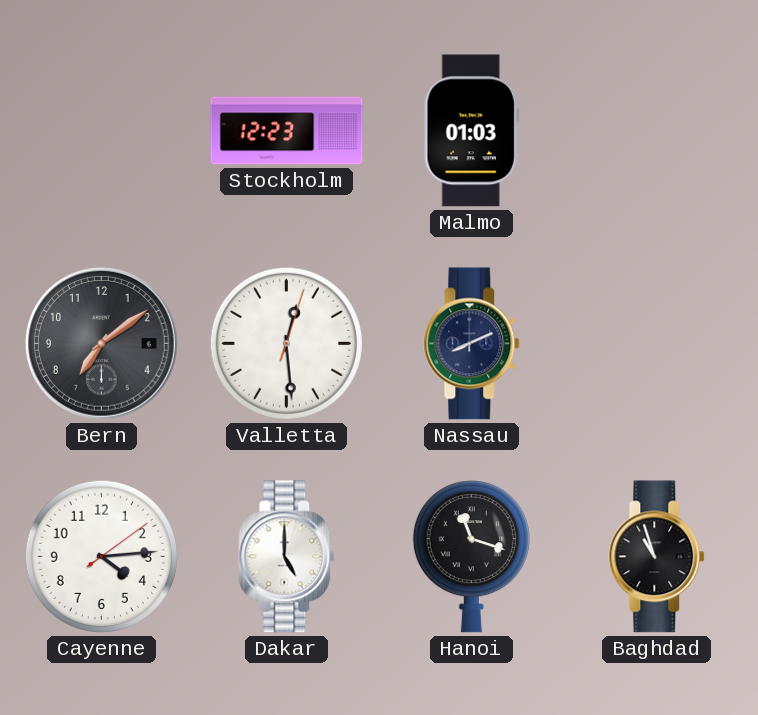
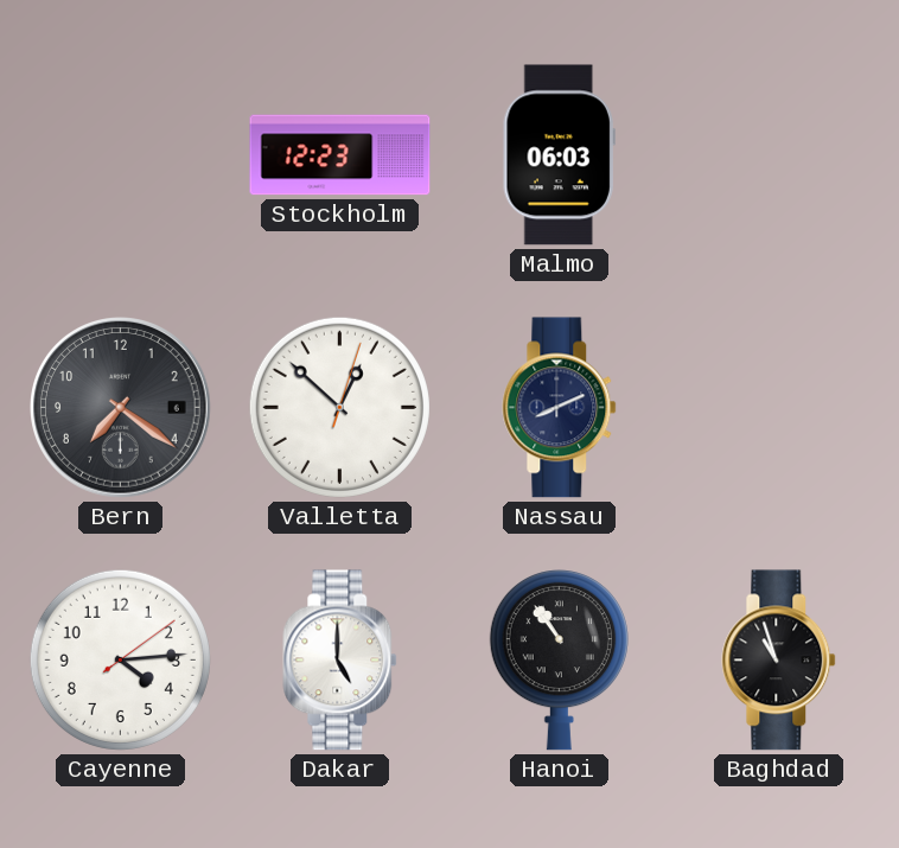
Malmo: 01:03 -> 06:03 (559, 155)
Bern: 7:09 -> 7:21 (121, 408)
Valletta: 12:29 -> 12:52 (339, 407)
Hanoi: 11:18 -> 10:54 (559, 661)
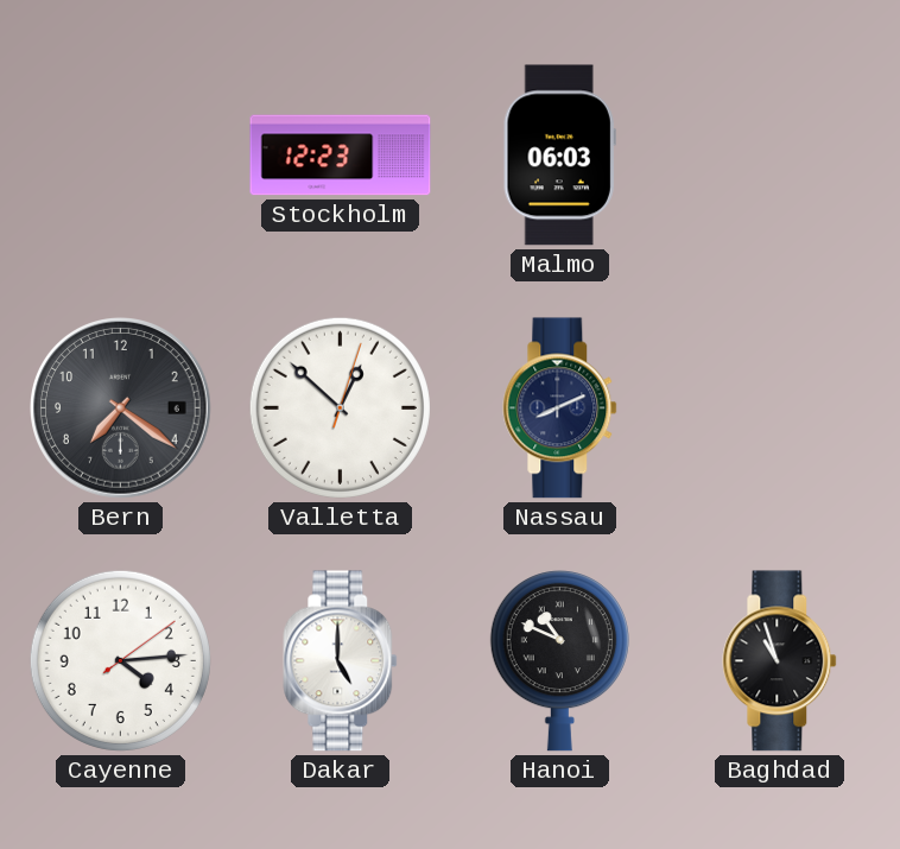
Hanoi: 10:54 -> 10:49 (559, 661)
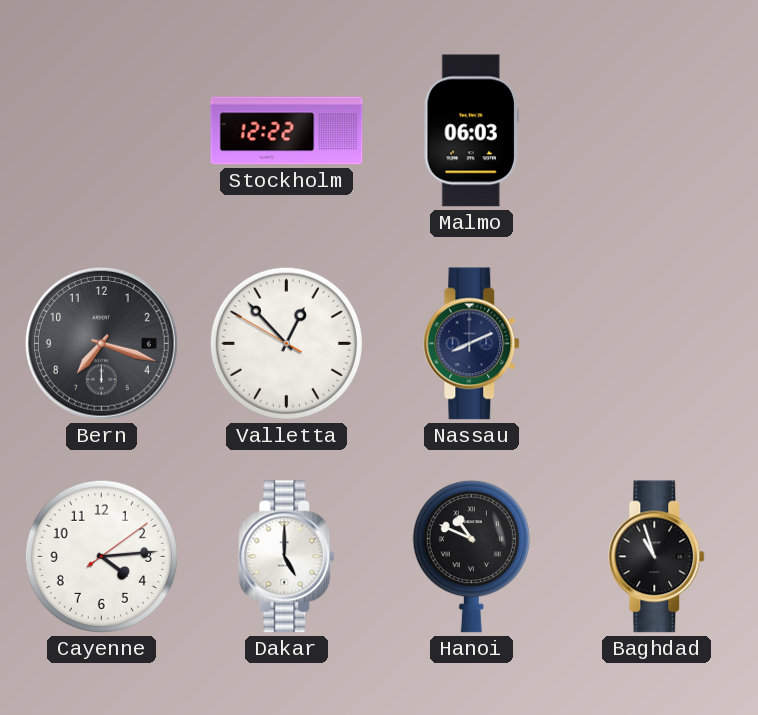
Stockholm: 12:23 -> 12:22 (287, 131)
Bern: 7:21 -> 7:18 (102, 344)
Valletta: 12:52:03 -> 12:52:50 (286, 343)
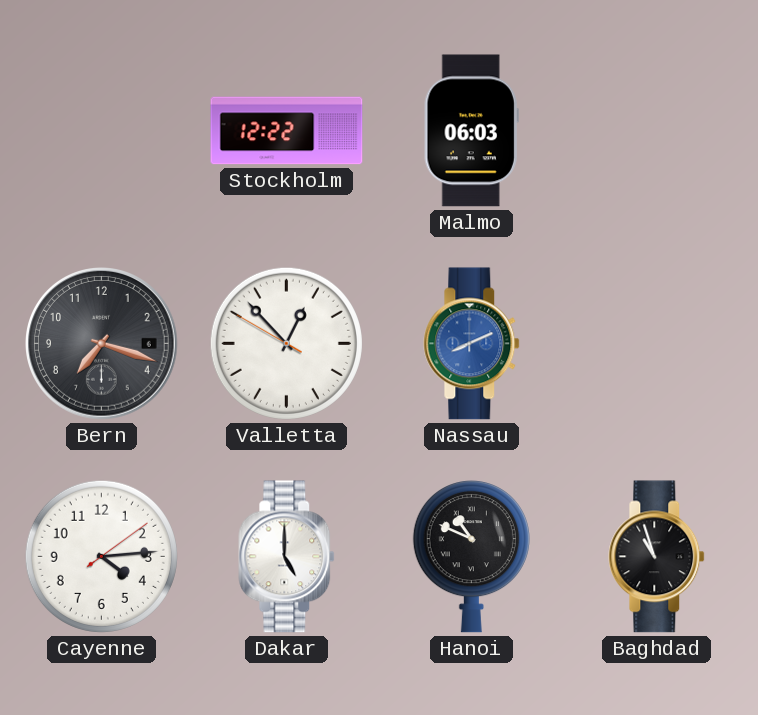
Nassau dial: navy -> blue (472, 344)
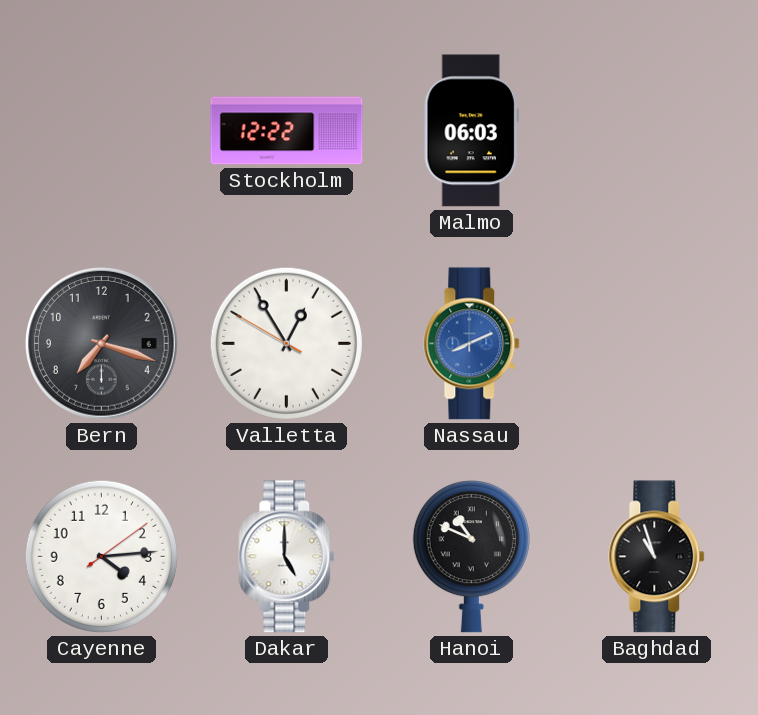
Valletta: 12:52 -> 12:54 (286, 343)
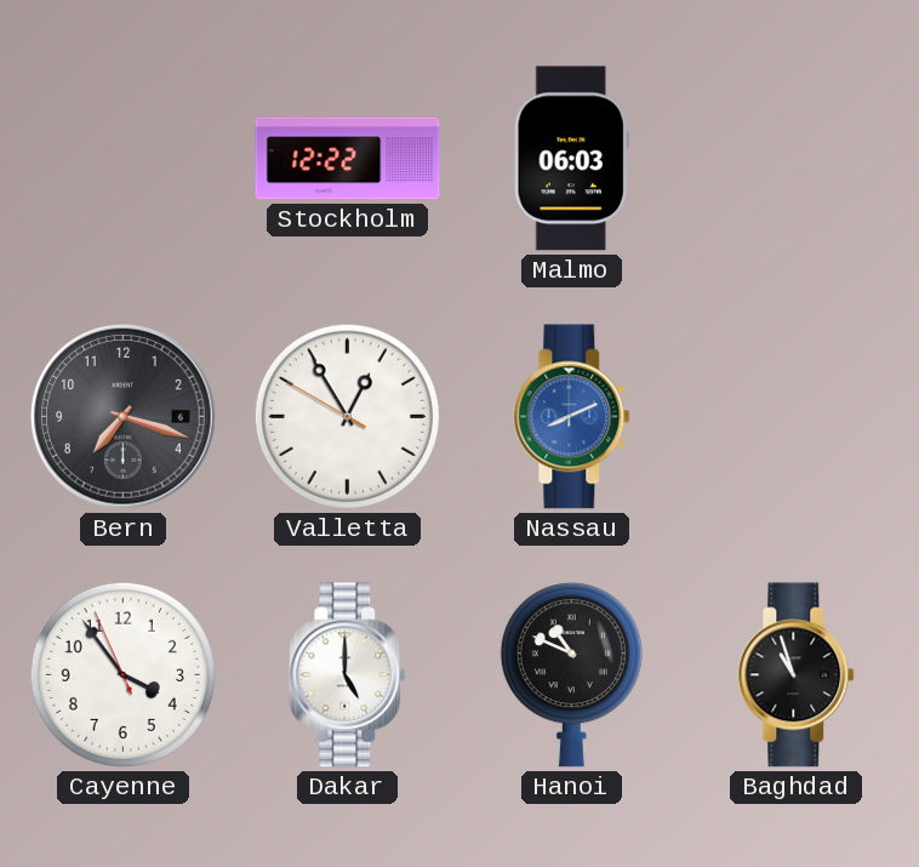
Cayenne: 4:14 -> 3:53 (122, 674)
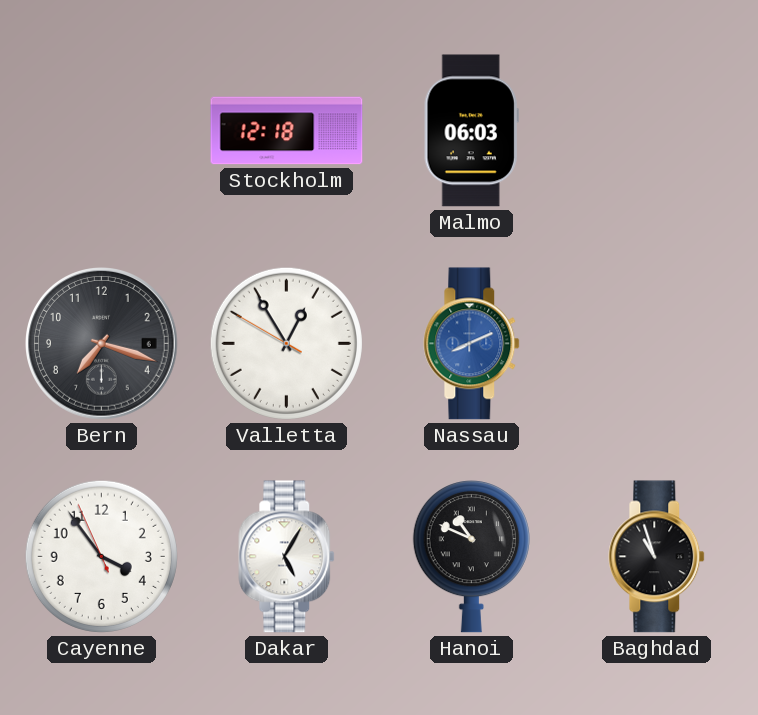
Stockholm: 12:22 -> 12:18 (287, 131)
Dakar: 5:00 -> 5:05 (287, 557)
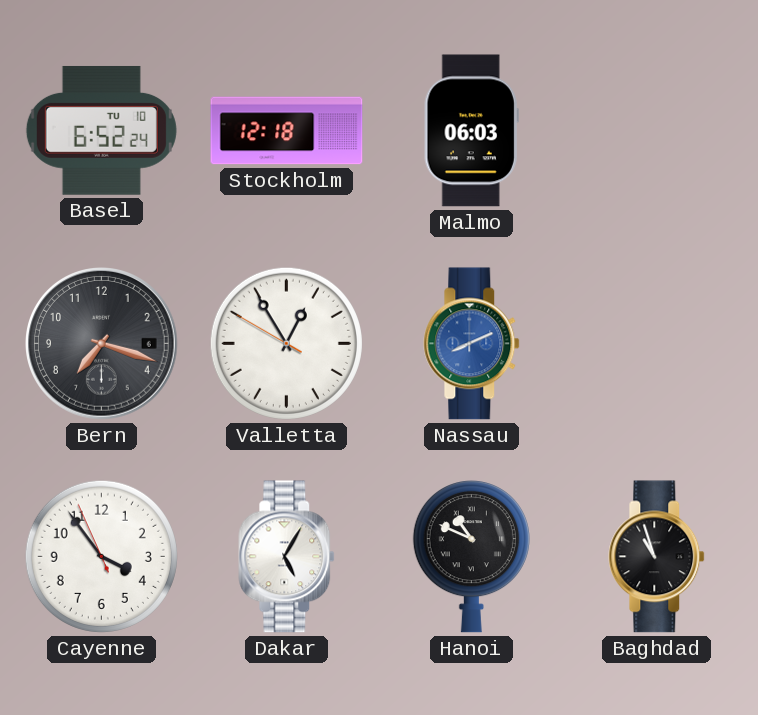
Basel: none -> 6:52 (101, 130)
